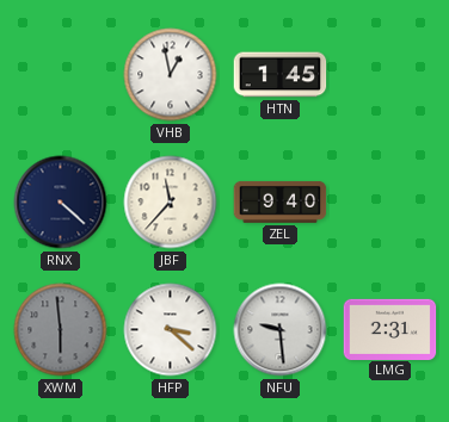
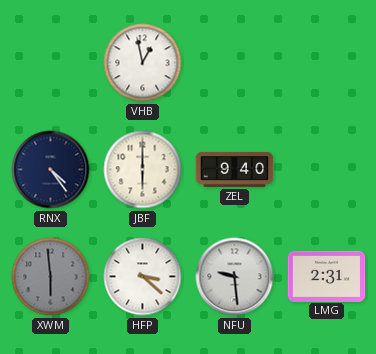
HTN: 1:45 -> none (281, 75)
RNX: 4:22 -> 4:24 (51, 170)
JBF: 11:37 -> 6:00 (143, 170)
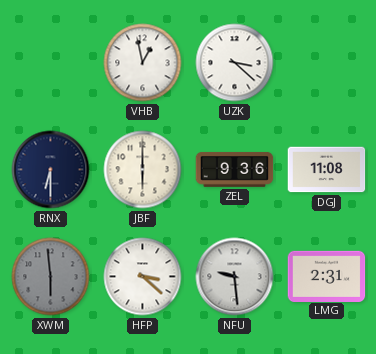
UZK: none -> 3:22 (235, 63)
RNX: 4:24 -> 6:30 (51, 170)
ZEL: 9:40 -> 9:36 (235, 170)
DGJ: none -> 11:08 (327, 170)
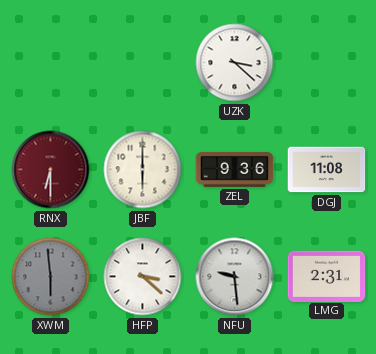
VHB: 12:58 -> none (143, 63)
RNX dial: navy -> burgundy (51, 170)
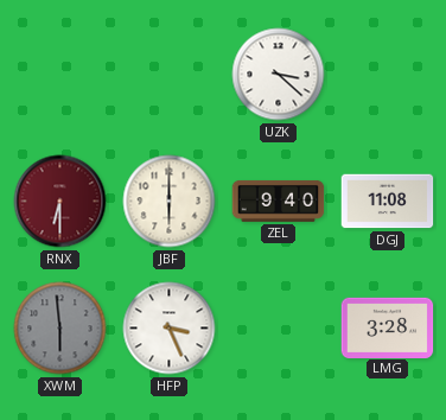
ZEL: 9:36 -> 9:40 (279, 202)
HFP: 3:22 -> 3:26 (170, 329)
NFU: 9:29 -> none (235, 277)
LMG: 2:31 -> 3:28 (388, 327)
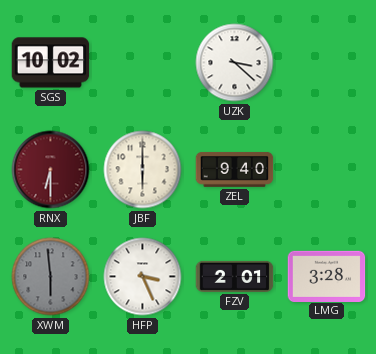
SGS: none -> 10:02 (51, 63)
DGJ: 11:08 -> none (388, 202)
FZV: none -> 2:01 (235, 276)
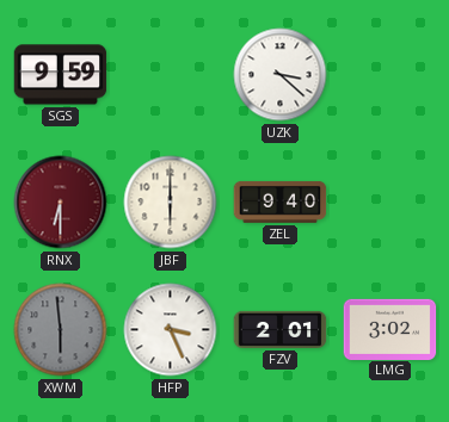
SGS: 10:02 -> 9:59 (61, 75)
LMG: 3:28 -> 3:02 (390, 329)
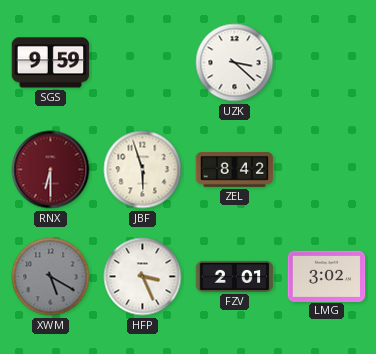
JBF: 6:00 -> 5:57 (143, 170)
ZEL: 9:40 -> 8:42 (235, 170)
XWM: 5:59 -> 5:20 (51, 277)
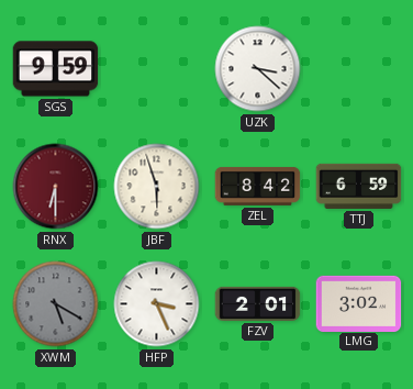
TTJ: none -> 6:59 (359, 186)
